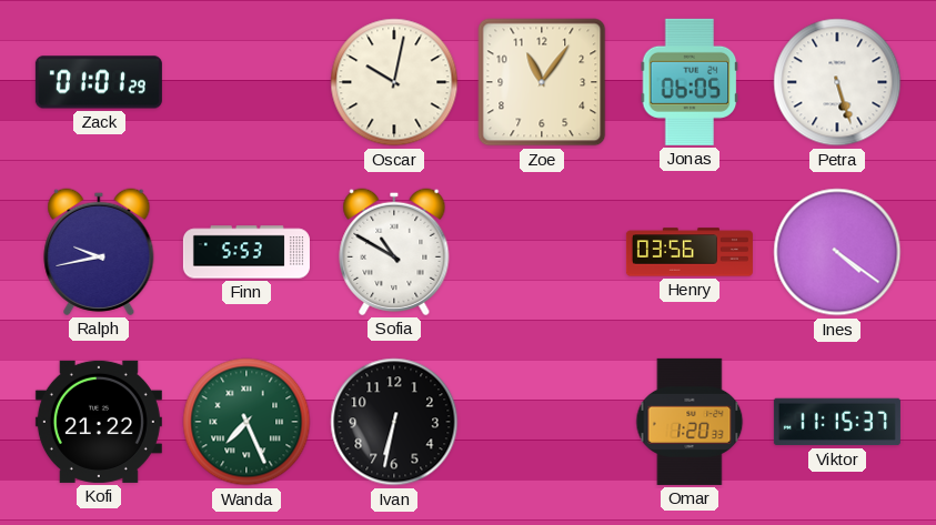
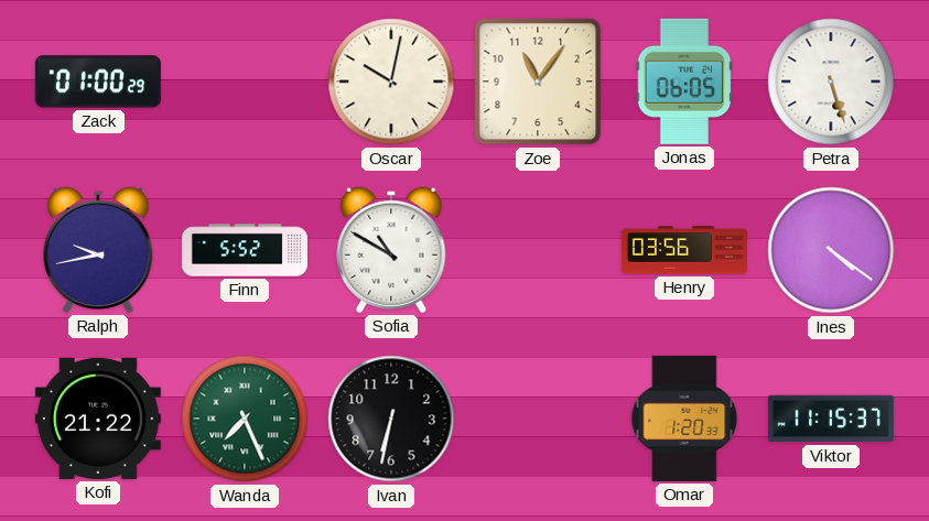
Zack: 01:01 -> 01:00 (98, 82)
Finn: 5:53 -> 5:52 (245, 250)
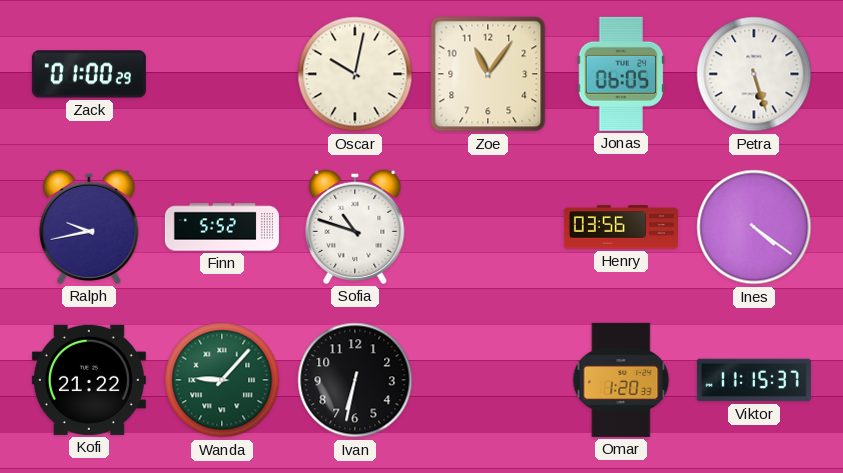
Sofia: 10:50 -> 10:48 (355, 227)
Wanda: 7:26 -> 9:07 (222, 380)
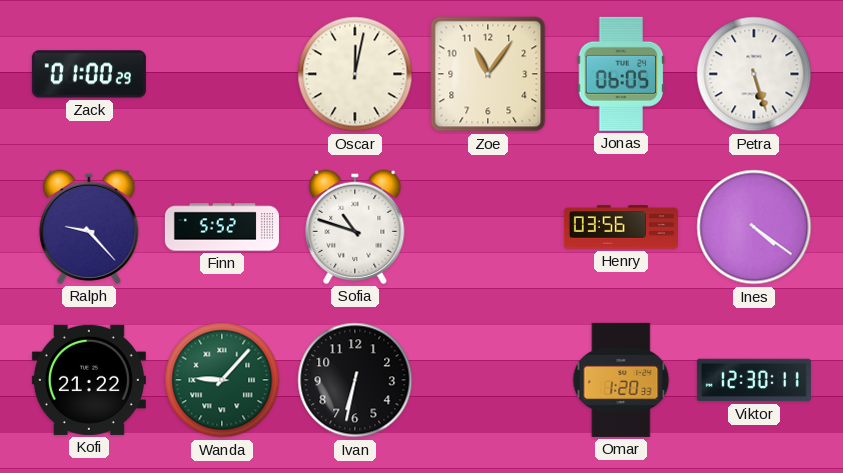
Oscar: 10:02 -> 12:02 (355, 74)
Ralph: 9:43 -> 9:23 (89, 227)
Viktor: 11:15 -> 12:30 (754, 380)
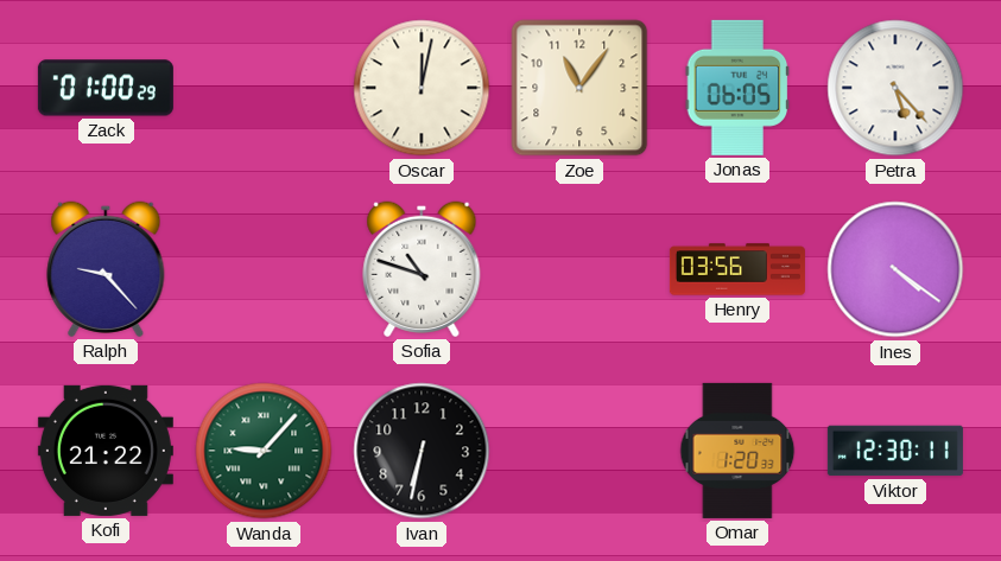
Petra: 5:27 -> 5:23 (895, 88)
Finn: 5:52 -> none (222, 227)
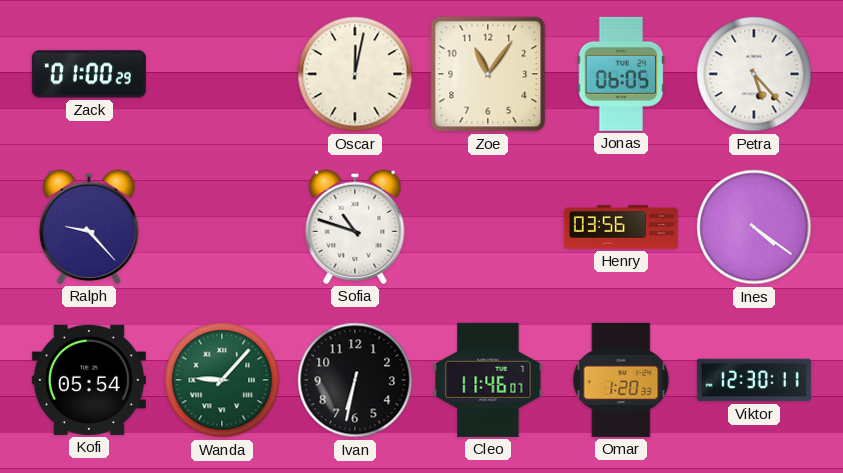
Kofi: 21:22 -> 05:54 (89, 380)
Cleo: none -> 11:46 (488, 380)
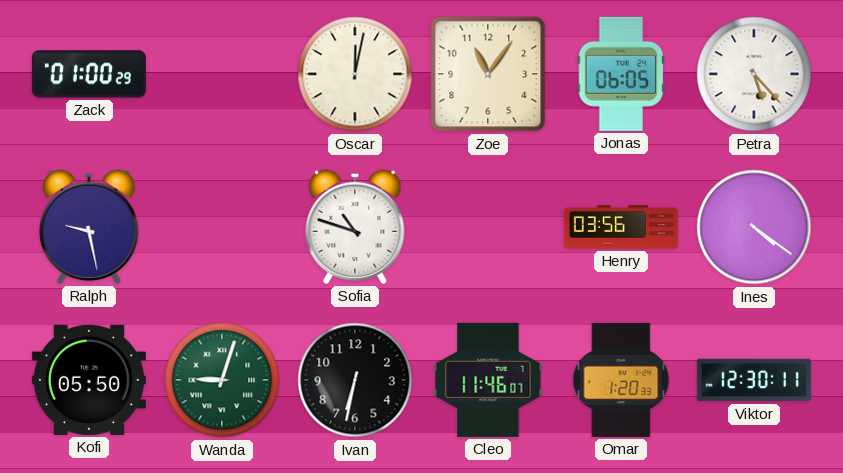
Ralph: 9:23 -> 9:28 (89, 227)
Kofi: 05:54 -> 05:50 (89, 380)
Wanda: 9:07 -> 9:03 (222, 380)
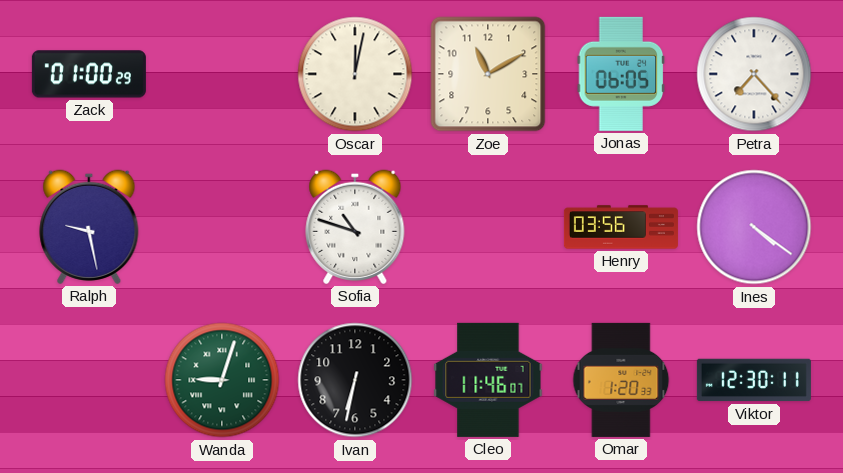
Zoe: 11:06 -> 11:10 (488, 74)
Petra: 5:23 -> 7:23 (754, 74)
Kofi: 05:50 -> none (89, 380)
